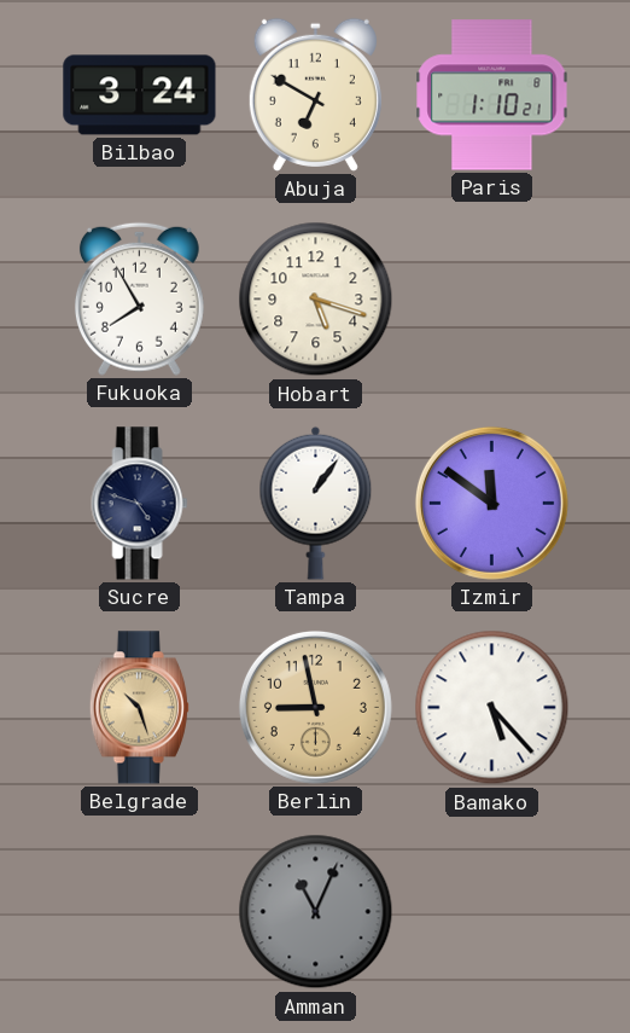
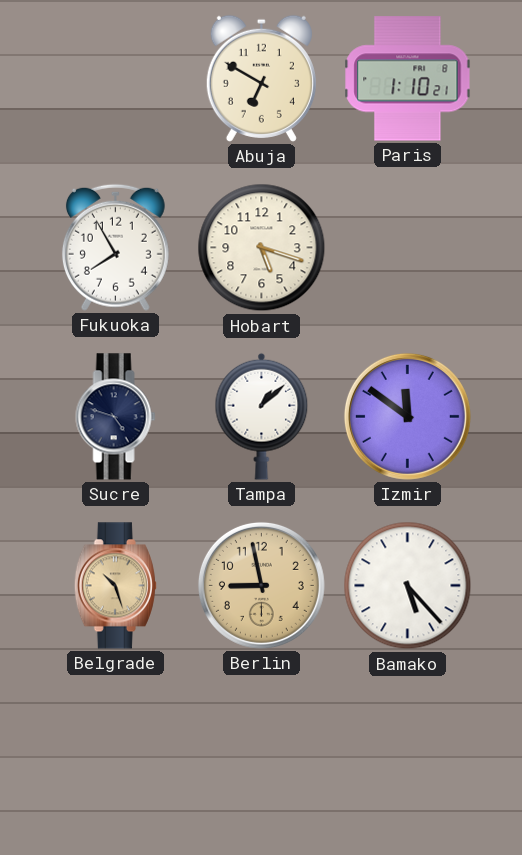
Bilbao: 3:24 -> none (140, 95)
Tampa: 1:06 -> 1:08 (262, 416)
Amman: 11:04 -> none (316, 912)
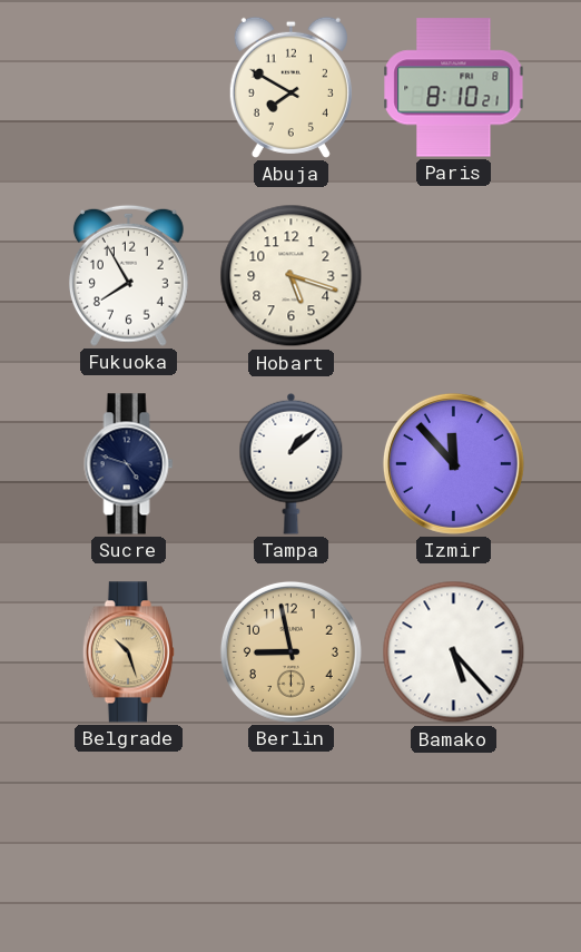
Abuja: 6:50 -> 7:50 (290, 87)
Paris: 1:10 -> 8:10 (454, 88)
Izmir: 11:51 -> 11:53 (453, 463)
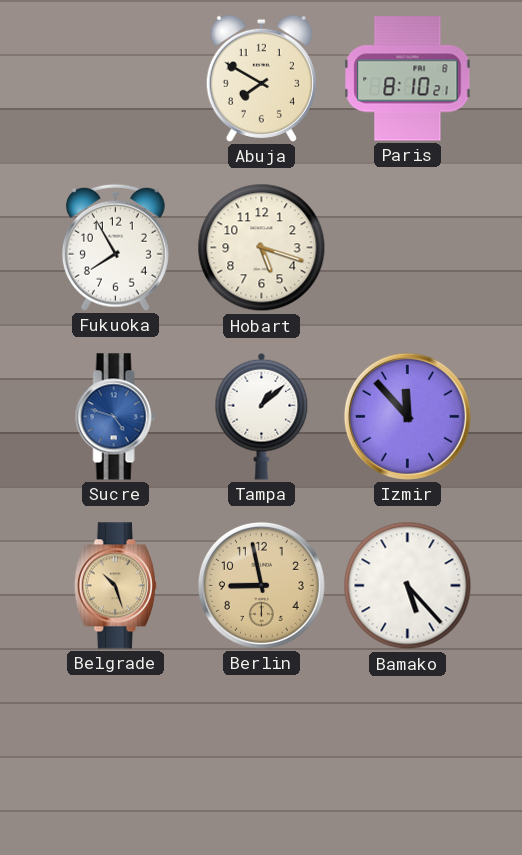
Sucre dial: navy -> blue (116, 417)
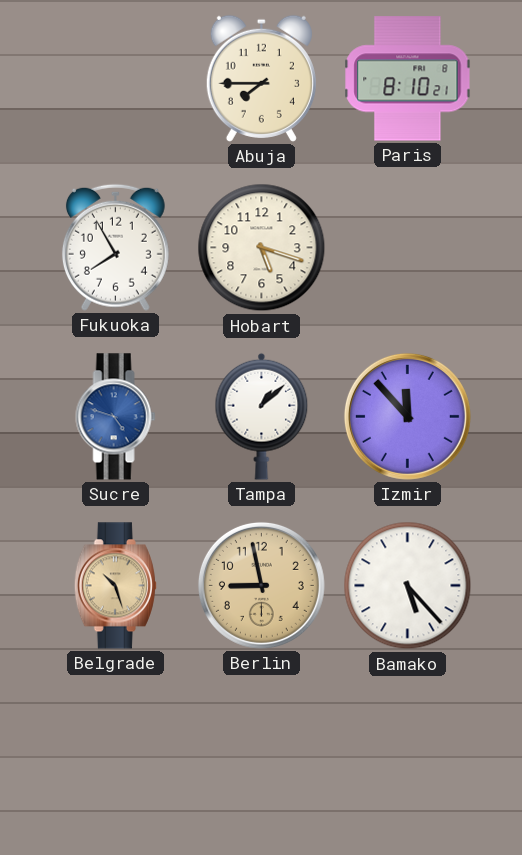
Abuja: 7:50 -> 7:45 (261, 78)
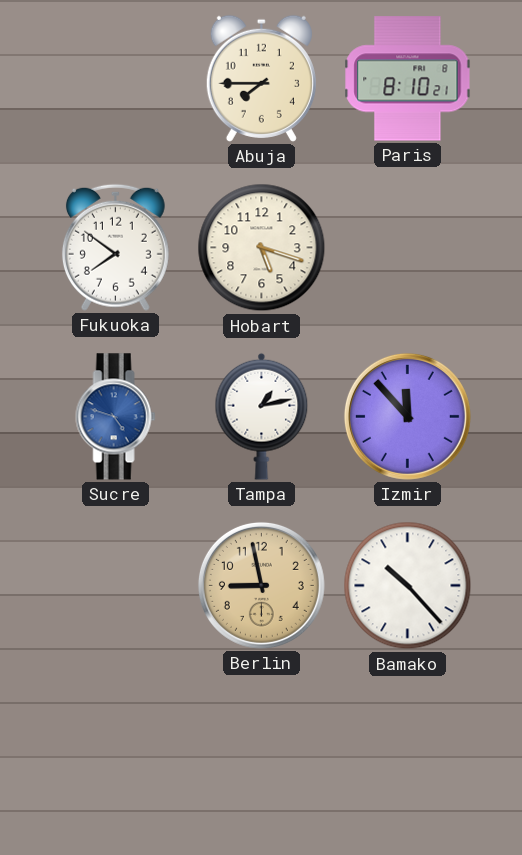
Fukuoka: 7:55 -> 7:51 (115, 247)
Tampa: 1:08 -> 1:13 (262, 416)
Belgrade: 10:27 -> none (115, 586)
Bamako: 5:23 -> 10:23 (408, 586)
